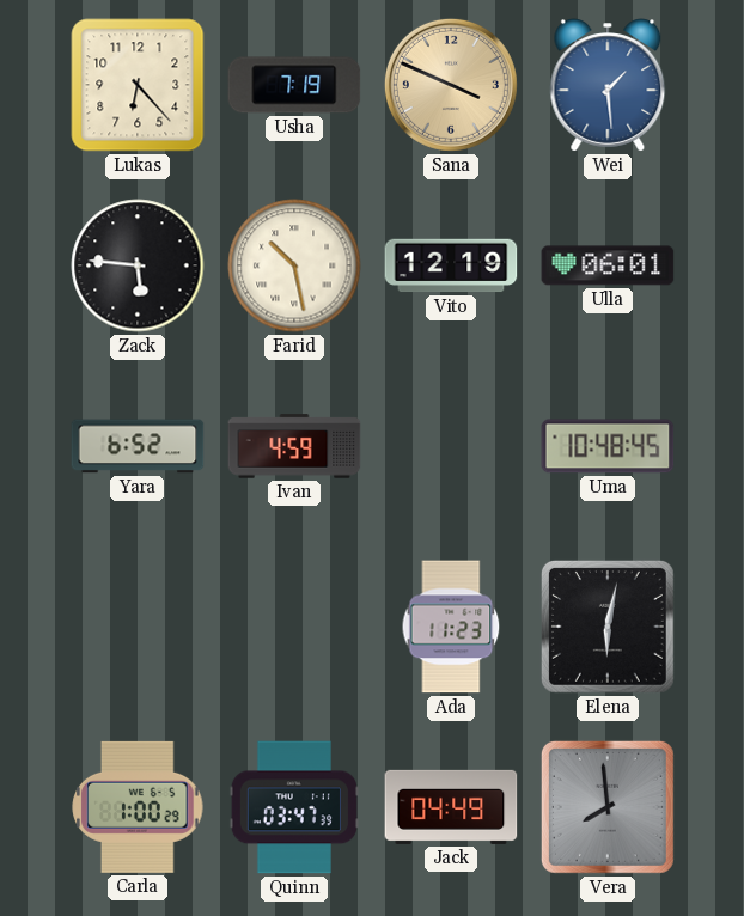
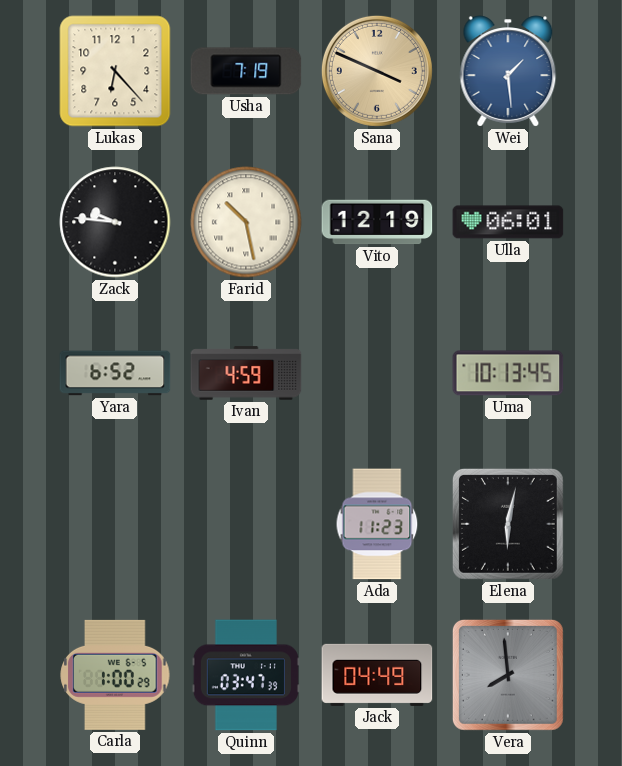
Zack: 5:46 -> 9:46 (115, 222)
Uma: 10:48 -> 10:13 (508, 373)
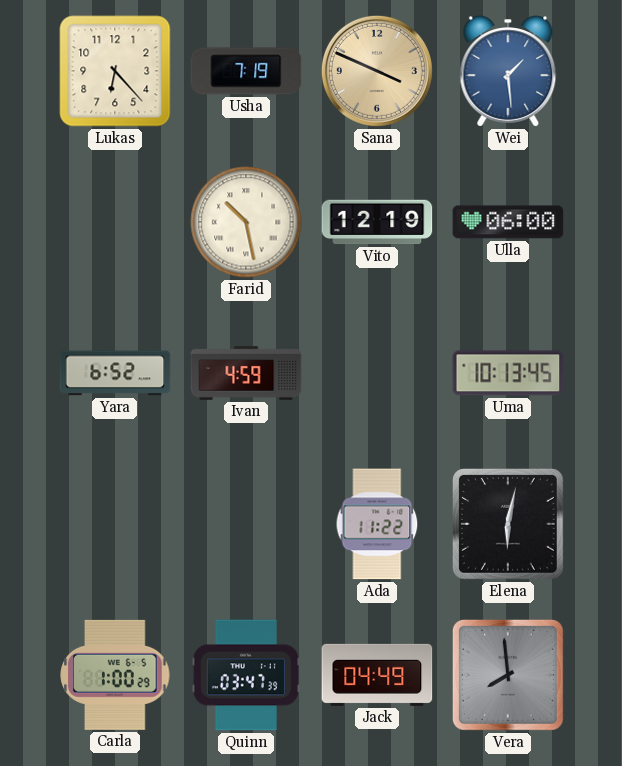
Zack: 9:46 -> none (115, 222)
Ulla: 06:01 -> 06:00 (508, 222)
Ada: 11:23 -> 11:22 (377, 524)
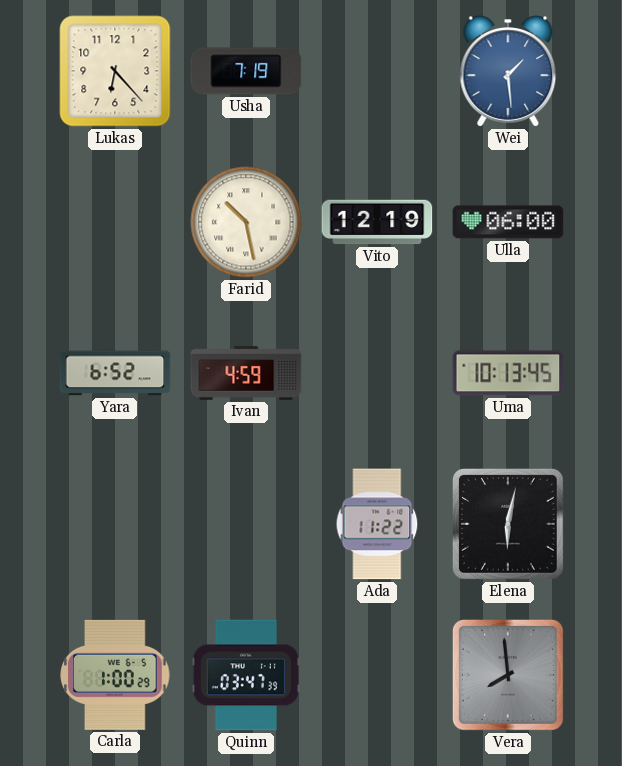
Sana: 3:49 -> none (377, 71)
Jack: 04:49 -> none (377, 675)
